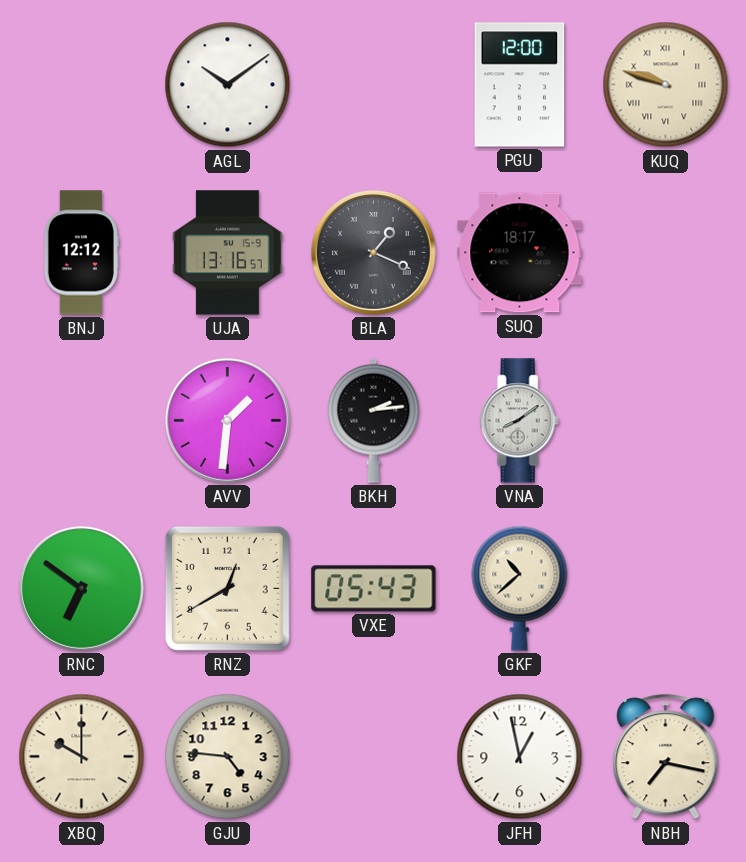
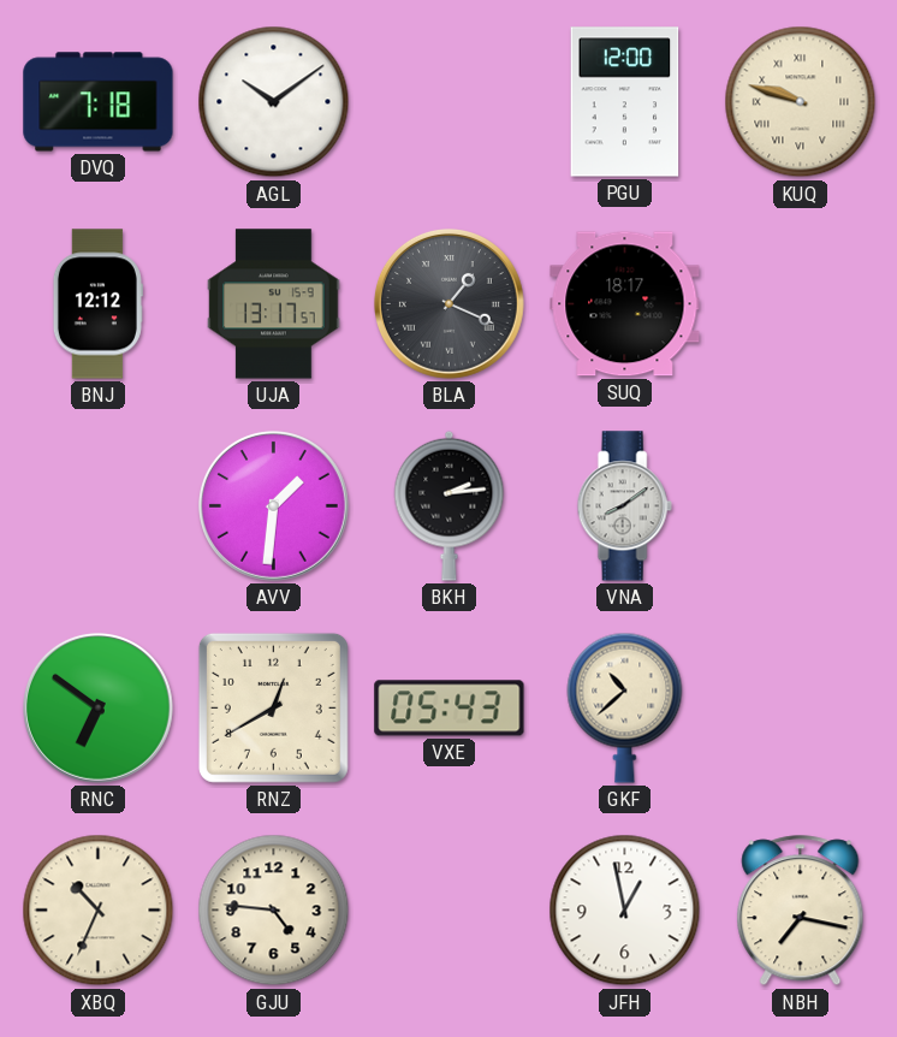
DVQ: none -> 7:18 (99, 102)
UJA: 13:16 -> 13:17 (274, 304)
XBQ: 10:00 -> 10:34 (99, 911)
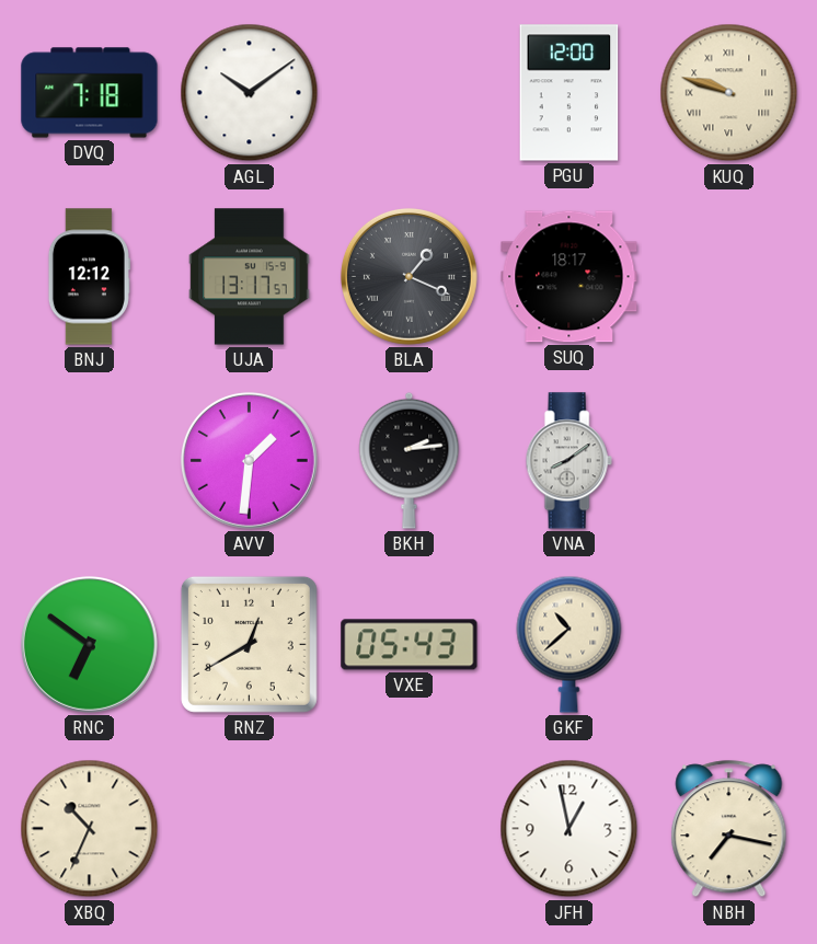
GJU: 4:46 -> none (274, 911)
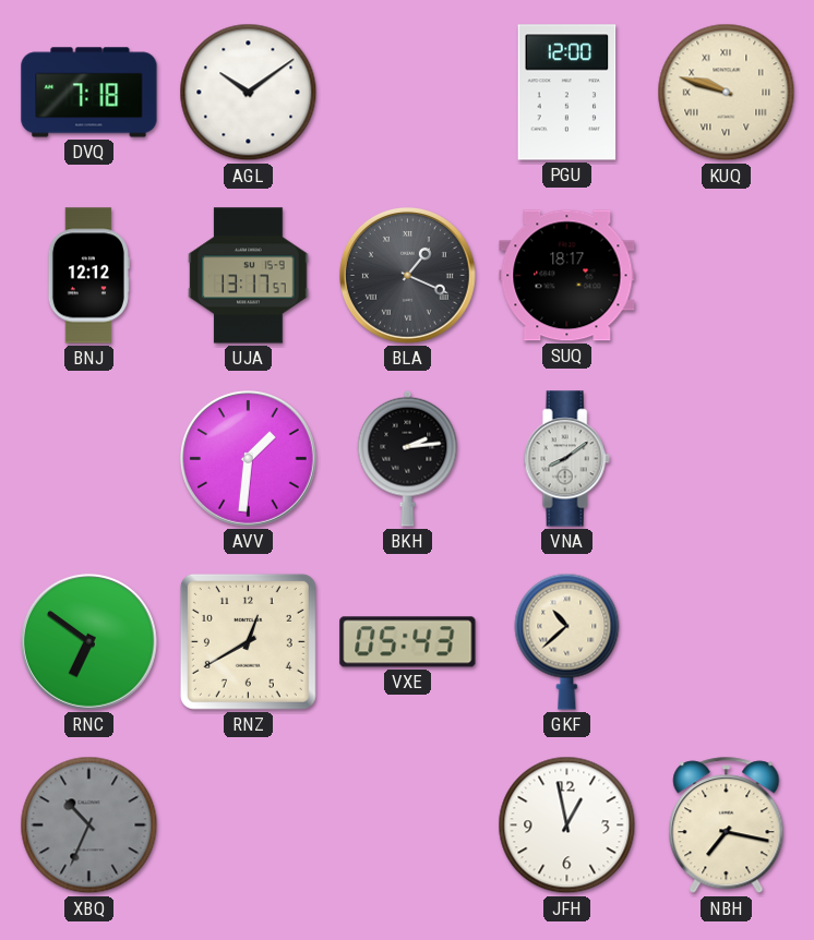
XBQ dial: cream -> grey (89, 825)
